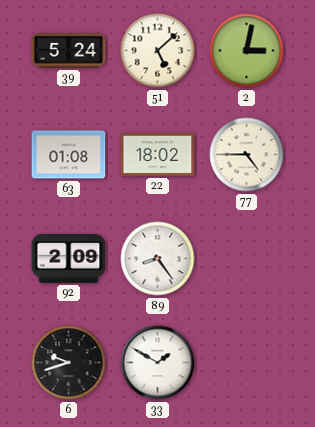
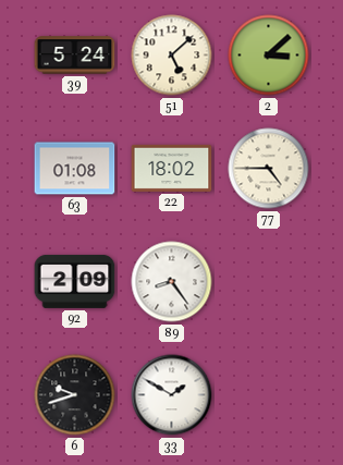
2: 3:02 -> 3:08 (269, 56)
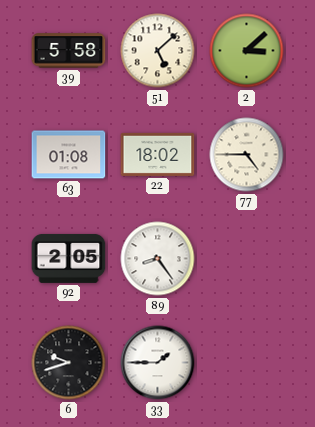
39: 5:24 -> 5:58 (69, 51)
92: 2:09 -> 2:05 (69, 258)
33: 1:50 -> 1:45 (158, 363)
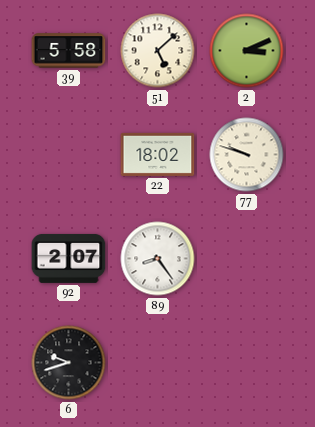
2: 3:08 -> 3:11 (247, 51)
63: 01:08 -> none (69, 155)
77: 4:45 -> 9:48 (247, 155)
92: 2:05 -> 2:07 (69, 258)
33: 1:45 -> none (158, 363)
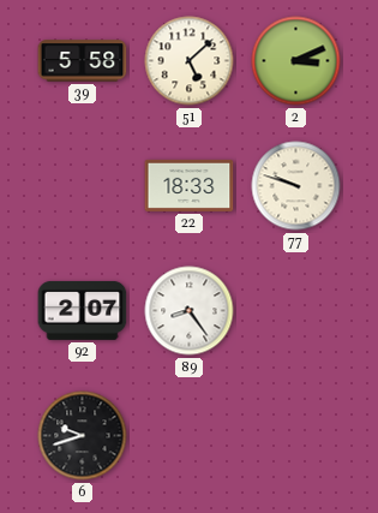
22: 18:02 -> 18:33 (190, 185)
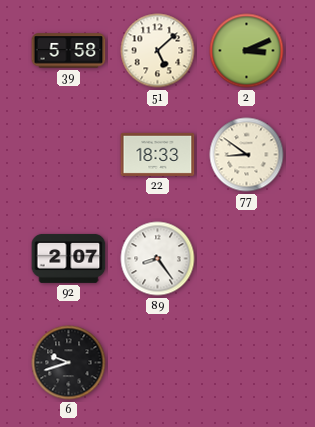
77: 9:48 -> 8:51 (247, 155)
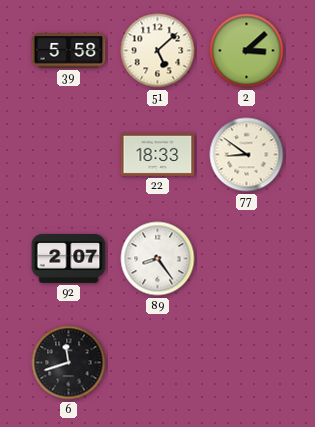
2: 3:11 -> 3:08 (247, 51)
6: 9:42 -> 11:42 (69, 363)
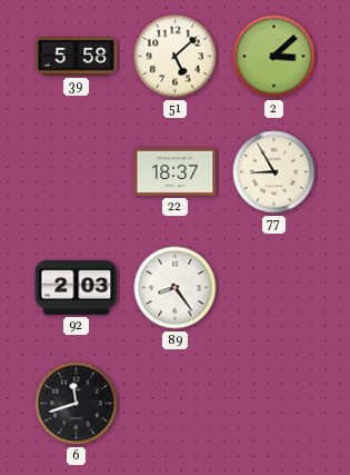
22: 18:33 -> 18:37 (176, 171)
77: 8:51 -> 8:55 (274, 172)
92: 2:07 -> 2:03 (77, 287)
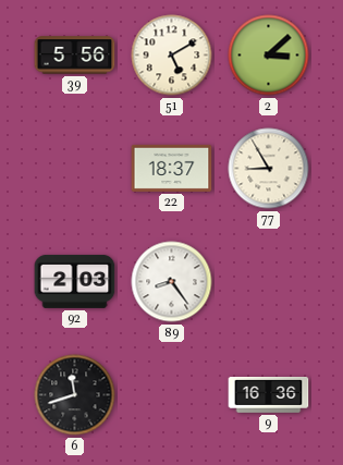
39: 5:58 -> 5:56 (75, 56)
51: 5:08 -> 5:10 (172, 56)
9: none -> 16:36 (269, 395)
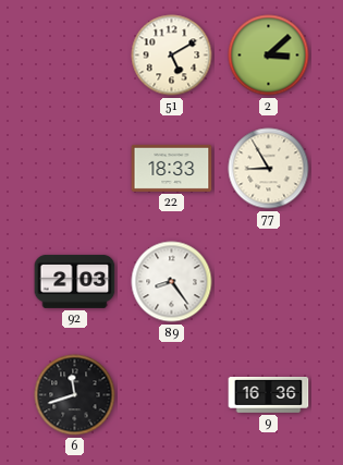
39: 5:56 -> none (75, 56)
22: 18:37 -> 18:33 (172, 168)
